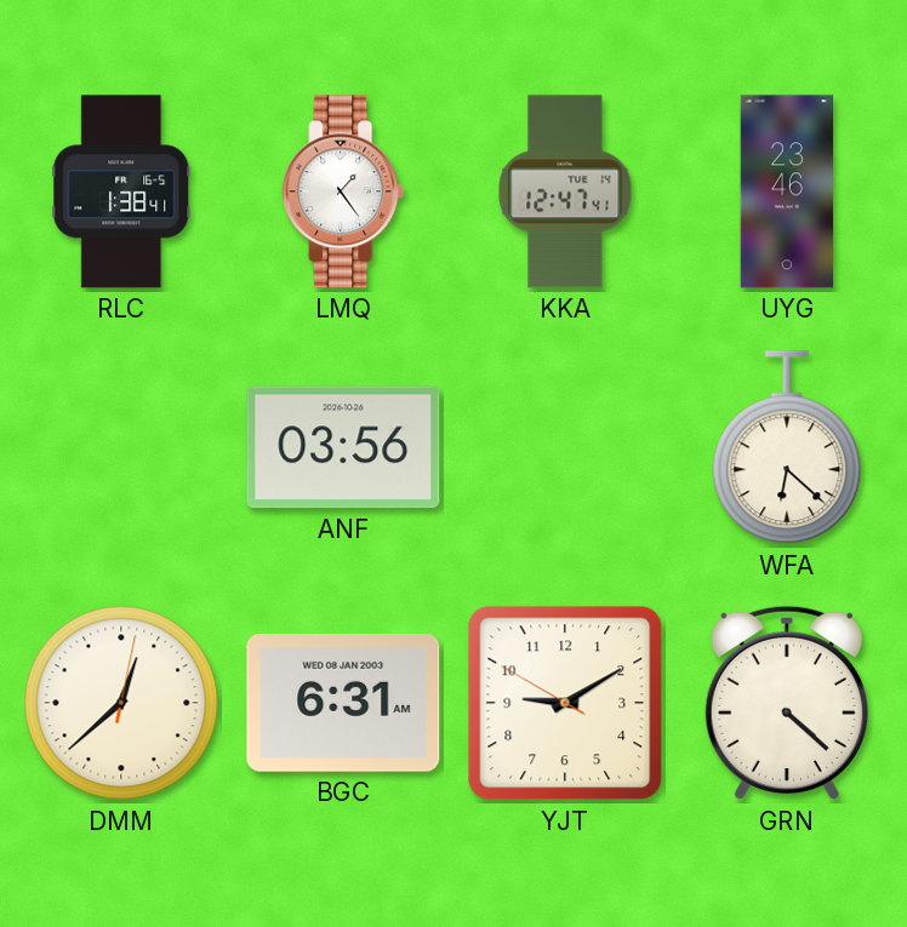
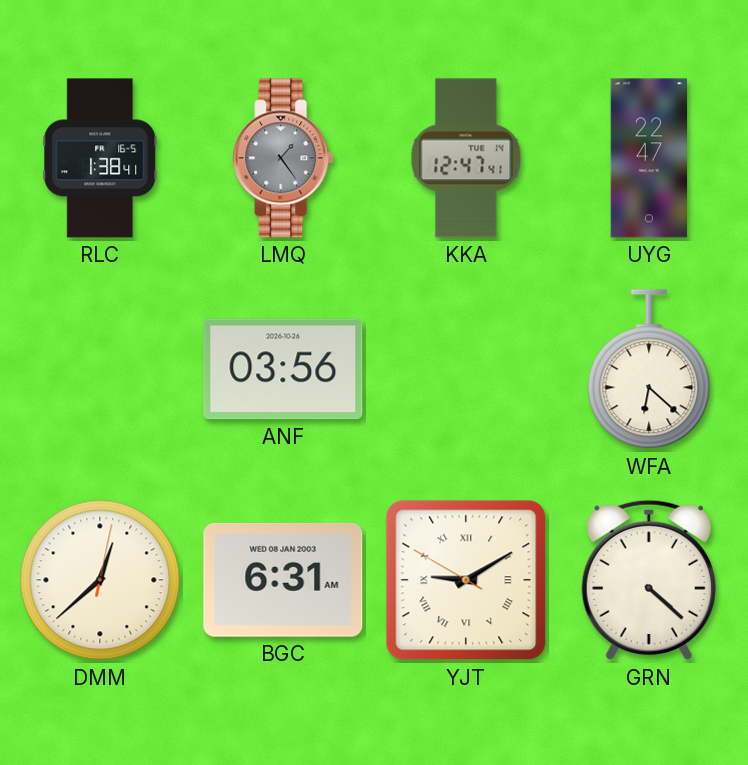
LMQ dial: white -> grey (283, 158)
UYG: 23:46 -> 22:47 (649, 158)
YJT numerals: Arabic -> Roman (466, 580)
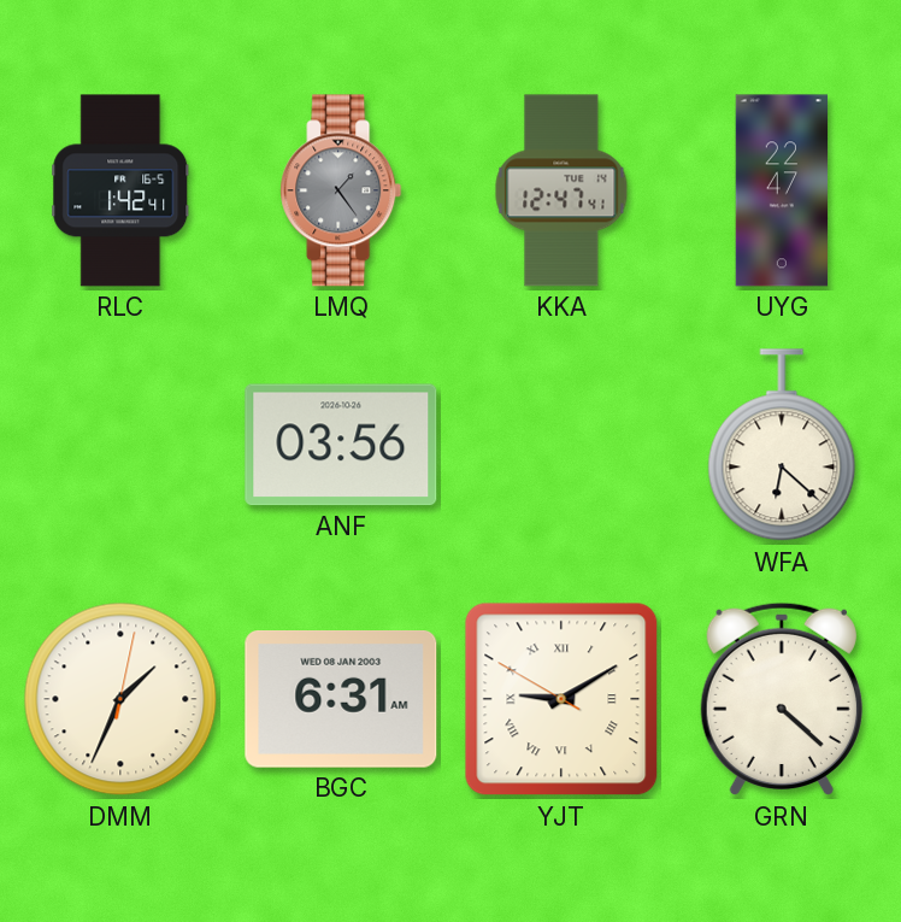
RLC: 1:38 -> 1:42 (120, 190)
DMM: 12:38 -> 1:34 (120, 699)
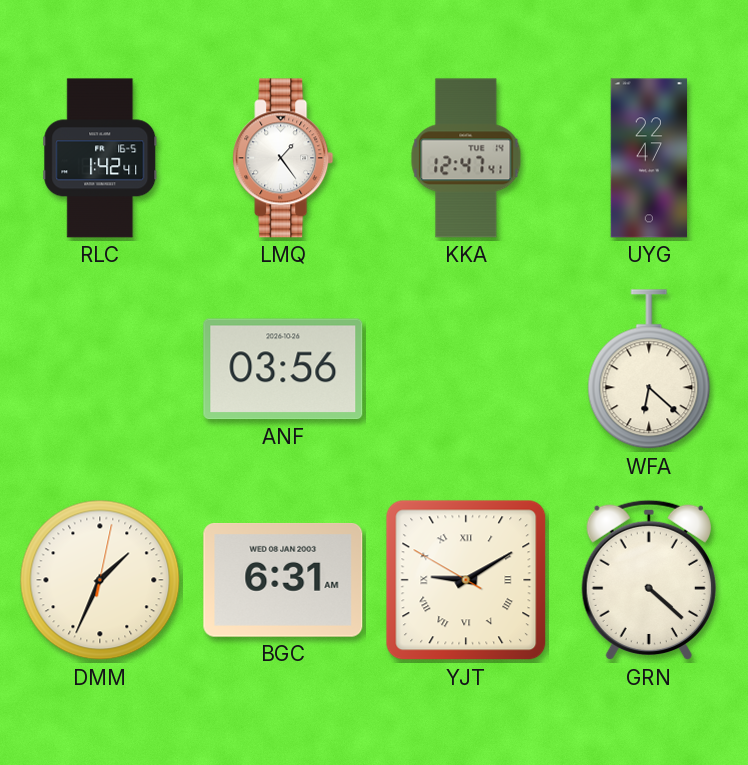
LMQ dial: grey -> white (283, 158)
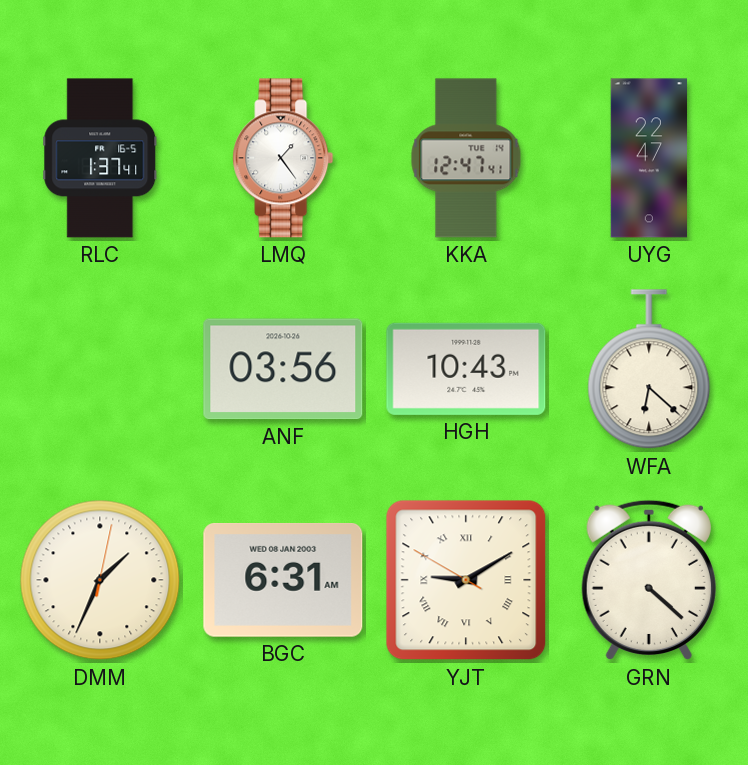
RLC: 1:42 -> 1:37 (100, 158)
HGH: none -> 10:43 (466, 369)
